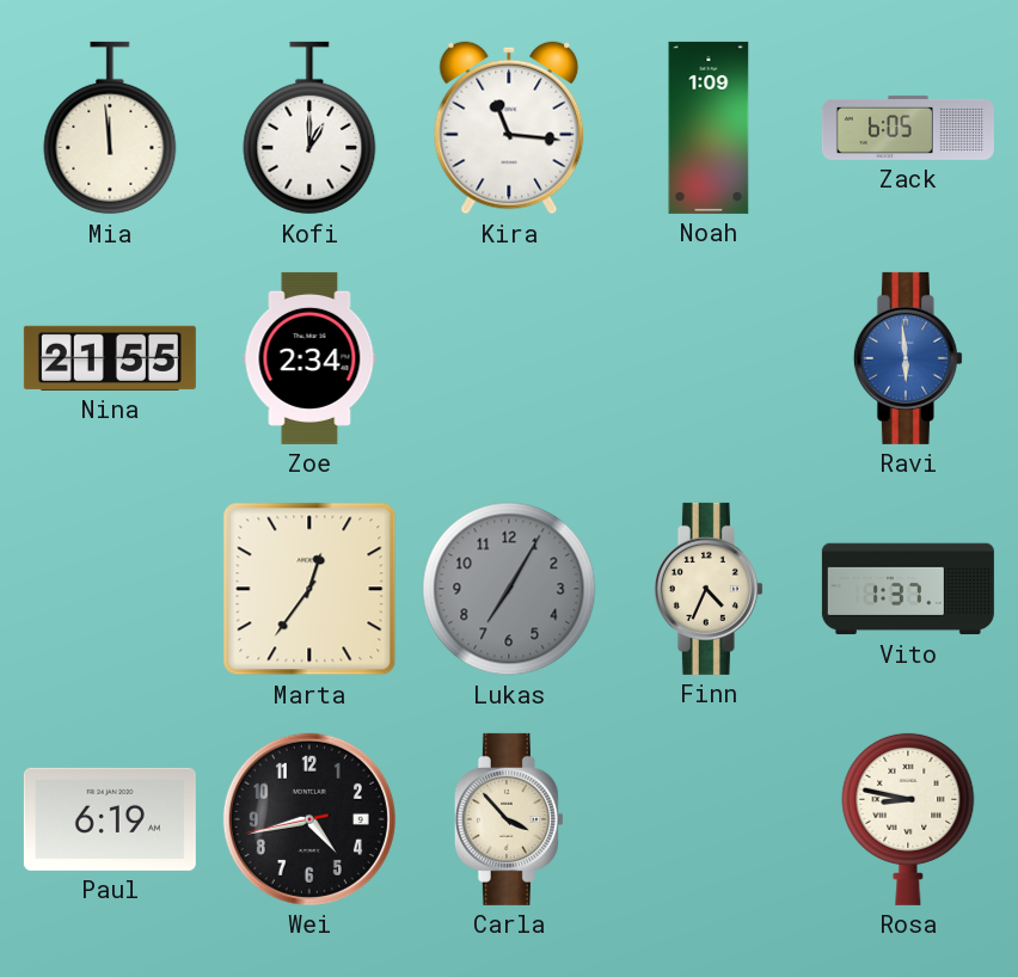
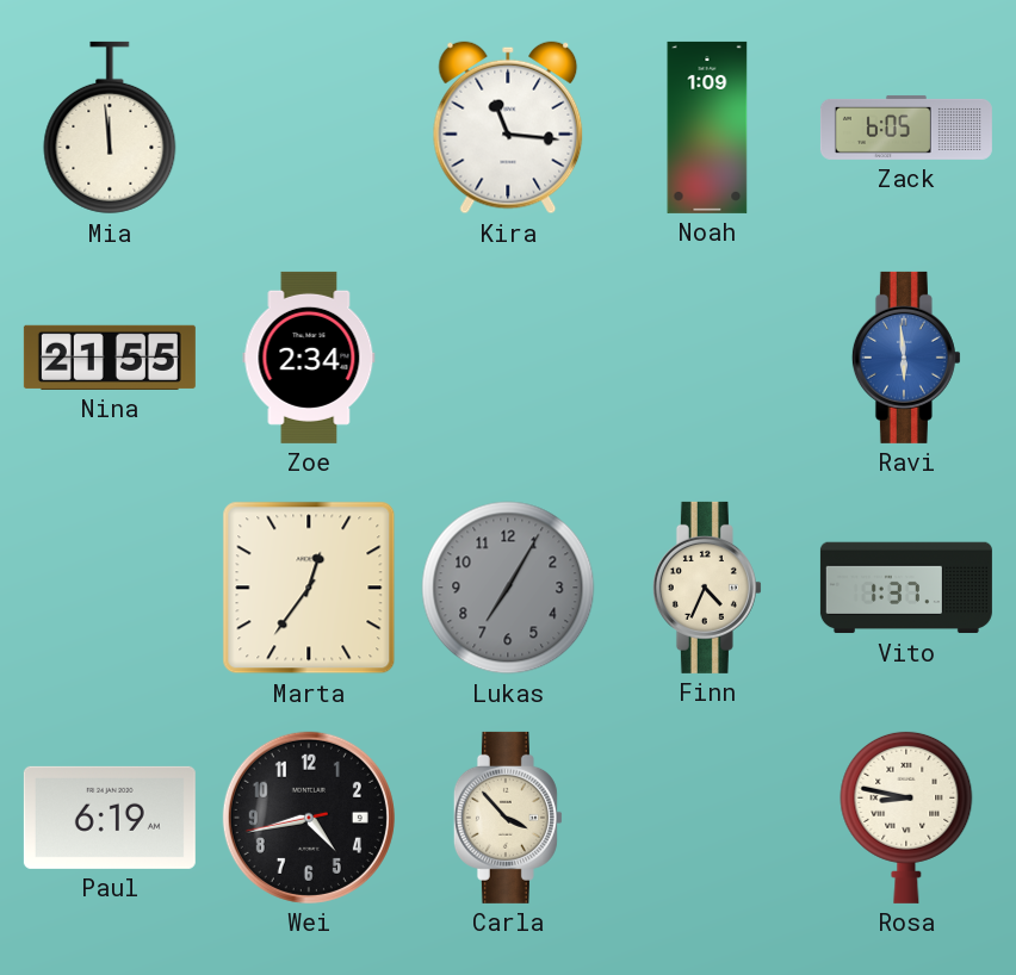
Kofi: 1:00 -> none (309, 128)
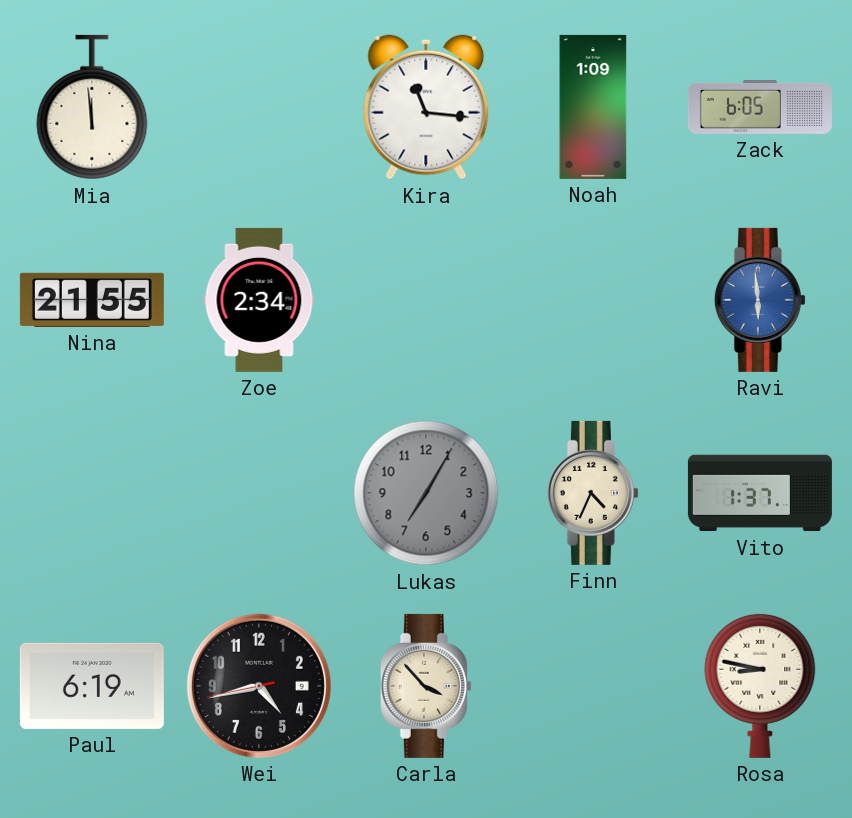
Marta: 12:36 -> none (309, 588)
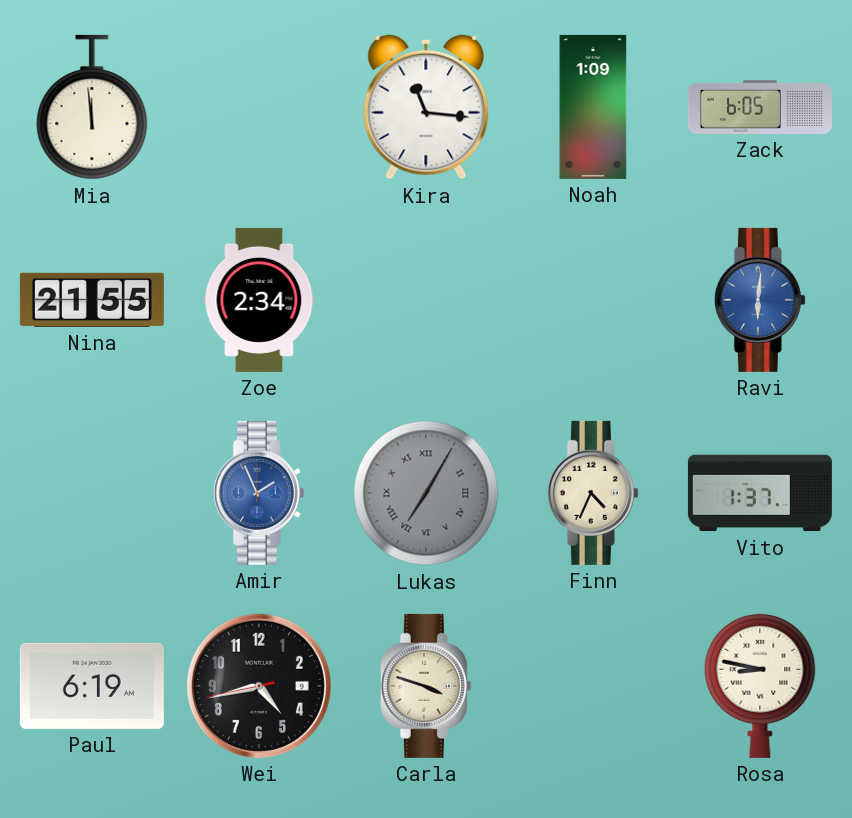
Ravi: 5:59 -> 6:01 (760, 300)
Amir: none -> 1:56 (259, 493)
Lukas numerals: Arabic -> Roman (426, 493)
Carla: 3:53 -> 3:48 (426, 686)
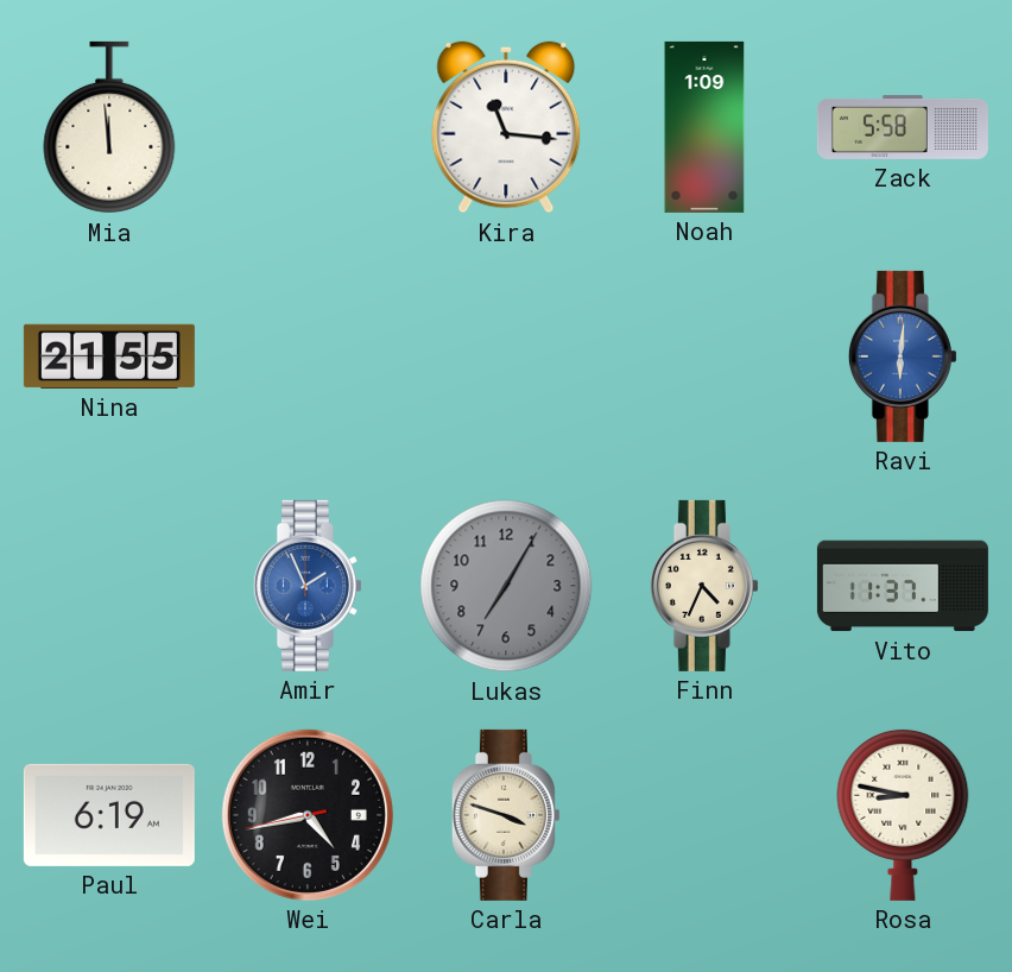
Zack: 6:05 -> 5:58 (903, 127)
Zoe: 2:34 -> none (259, 300)
Lukas numerals: Roman -> Arabic (506, 586)
Vito: 1:37 -> 11:37 (903, 586)
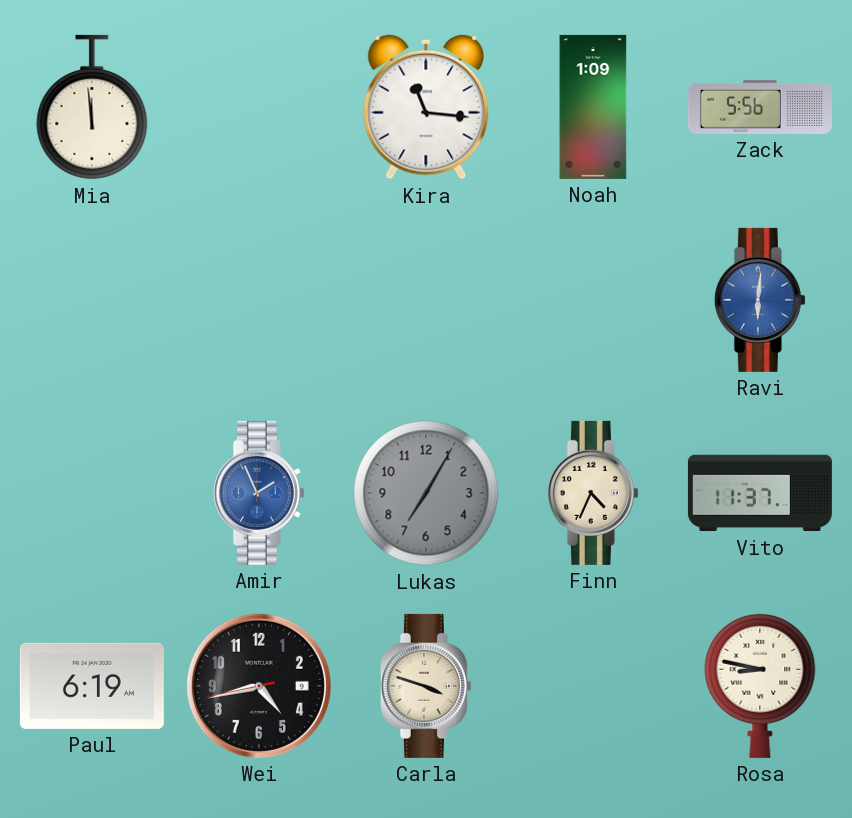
Zack: 5:58 -> 5:56 (760, 107)
Nina: 21:55 -> none (109, 356)
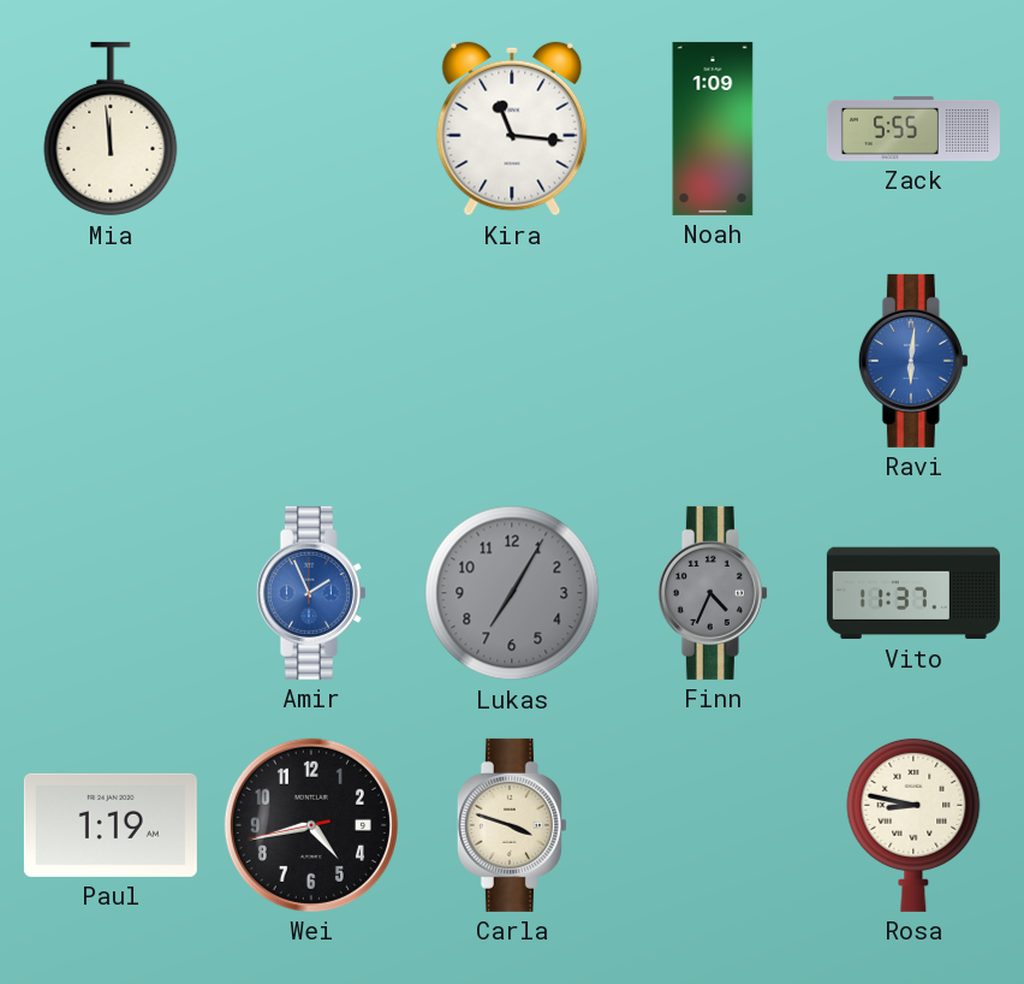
Zack: 5:56 -> 5:55 (913, 129)
Finn dial: cream -> grey (713, 593)
Paul: 6:19 -> 1:19 (111, 825)
